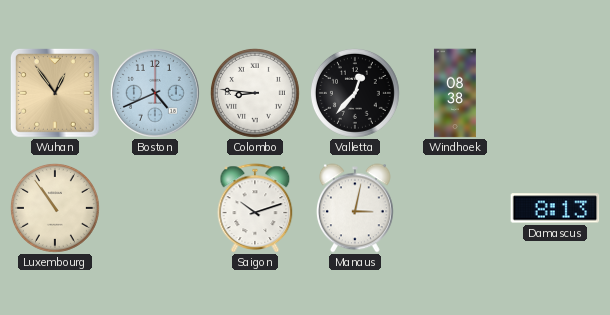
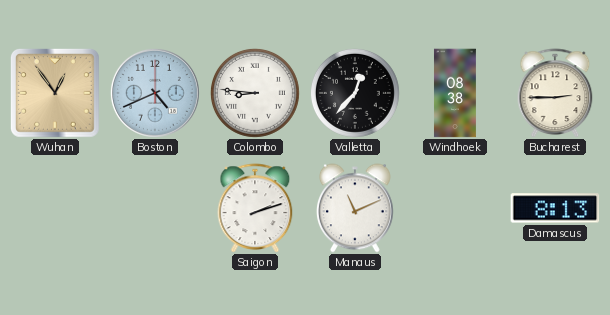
Bucharest: none -> 2:45 (555, 93)
Luxembourg: 10:54 -> none (55, 208)
Saigon: 10:12 -> 2:12 (255, 208)
Manaus: 3:02 -> 11:11 (355, 208)
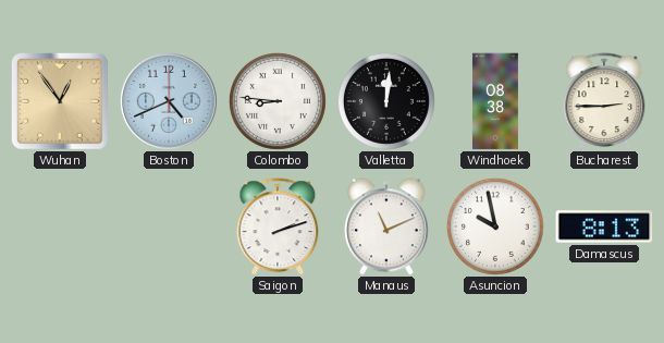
Valletta: 12:37 -> 12:01 (386, 101)
Asuncion: none -> 9:58 (495, 226)
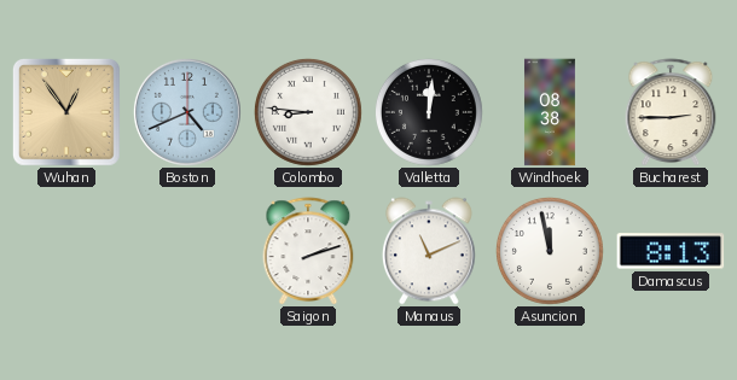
Asuncion: 9:58 -> 11:58 (550, 251)
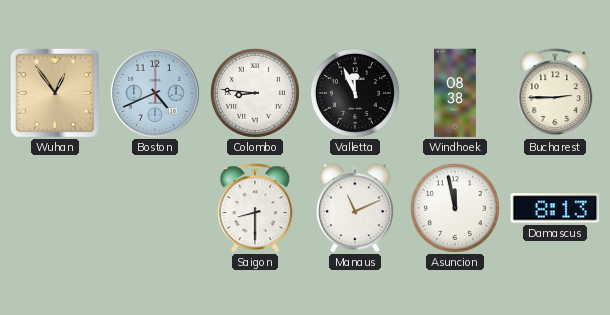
Valletta: 12:01 -> 11:56 (355, 93)
Saigon: 2:12 -> 8:30 (255, 208)
